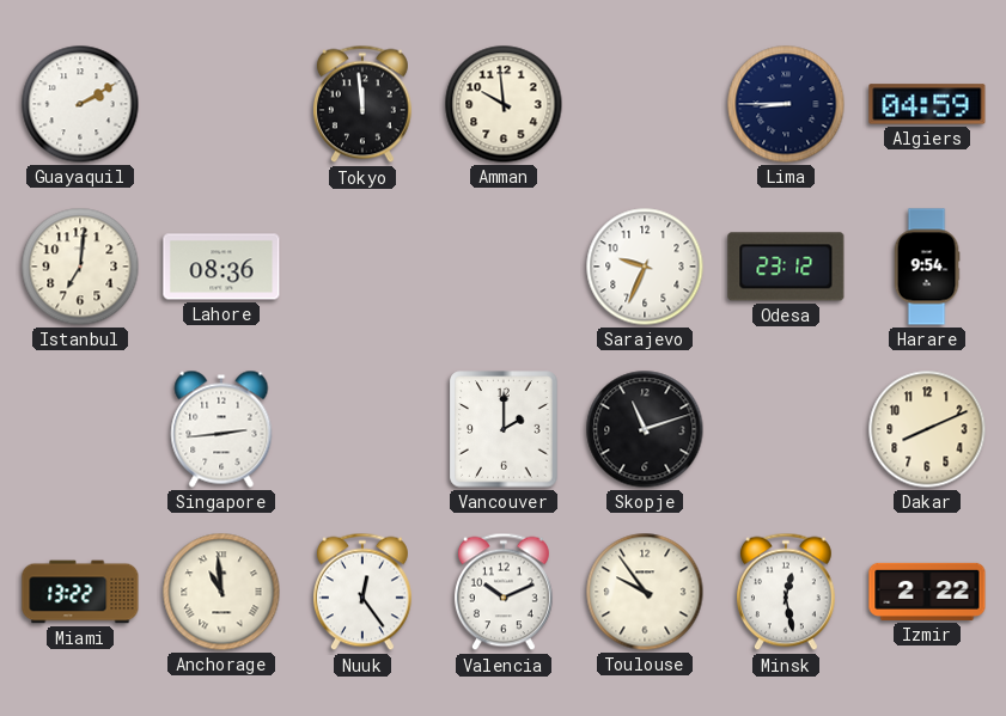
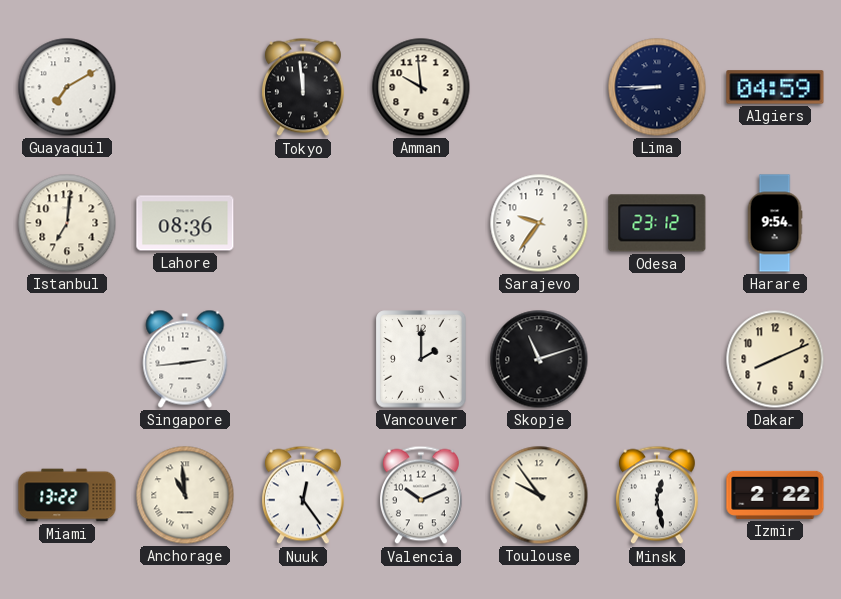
Guayaquil: 2:10 -> 7:10 (67, 87)
Sarajevo: 9:34 -> 9:36 (539, 223)
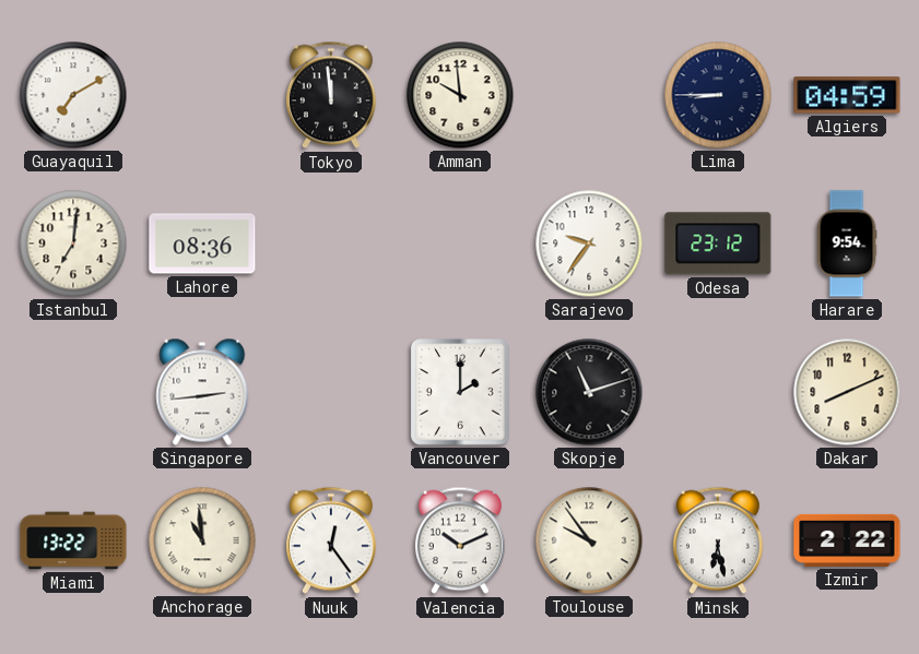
Minsk: 12:28 -> 6:28 (718, 540)
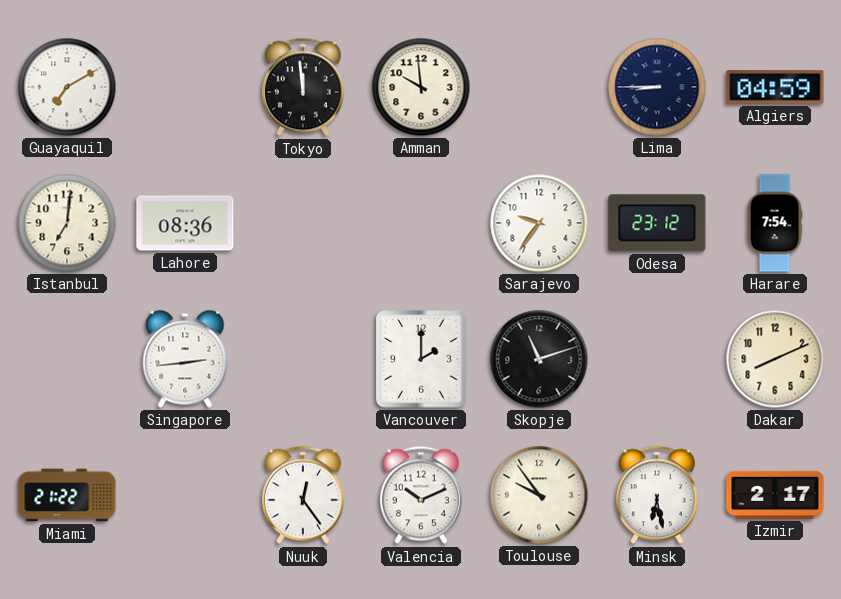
Harare: 9:54 -> 7:54 (775, 223)
Miami: 13:22 -> 21:22 (67, 495)
Anchorage: 10:59 -> none (202, 540)
Izmir: 2:22 -> 2:17 (775, 495)
